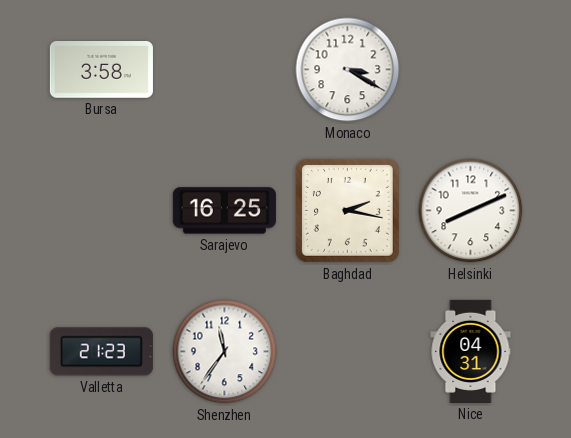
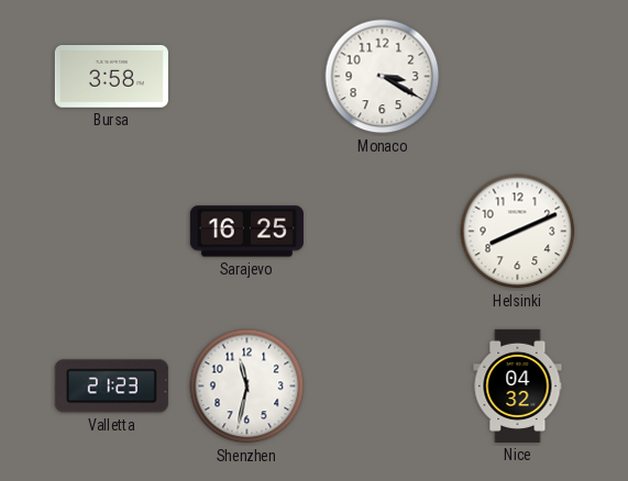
Baghdad: 2:17 -> none (347, 210)
Shenzhen: 11:36 -> 11:32 (247, 387)
Nice: 04:31 -> 04:32 (518, 385)
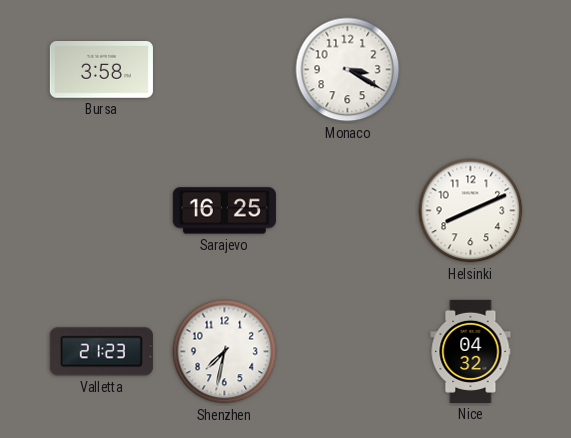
Shenzhen: 11:32 -> 7:32 (225, 352)
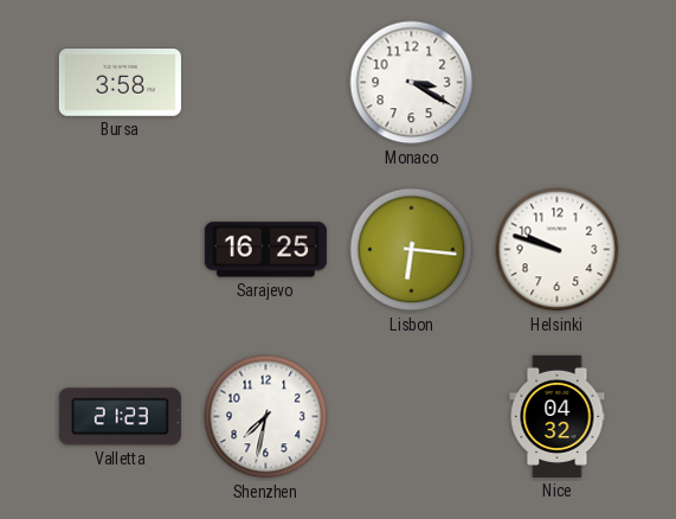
Lisbon: none -> 6:16 (412, 250)
Helsinki: 8:11 -> 9:48 (558, 250)
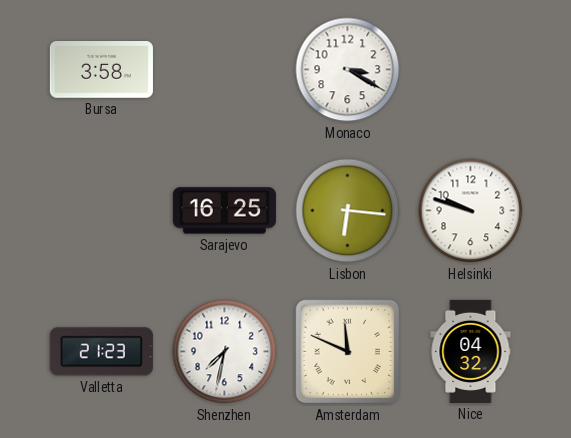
Amsterdam: none -> 11:49 (348, 352)
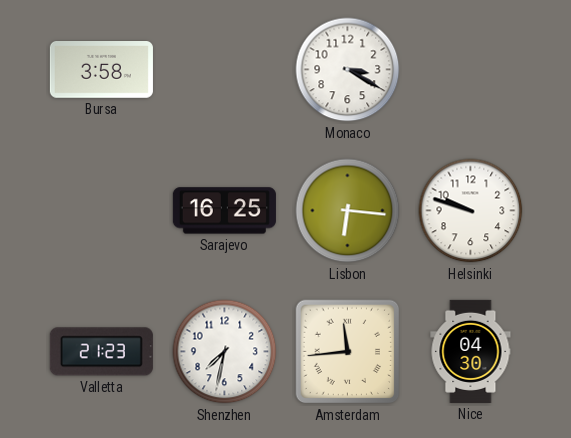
Amsterdam: 11:49 -> 11:44 (348, 352)
Nice: 04:32 -> 04:30 (471, 351)
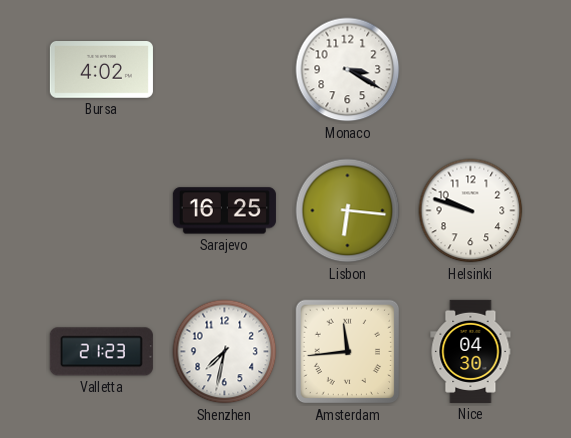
Bursa: 3:58 -> 4:02 (101, 70)
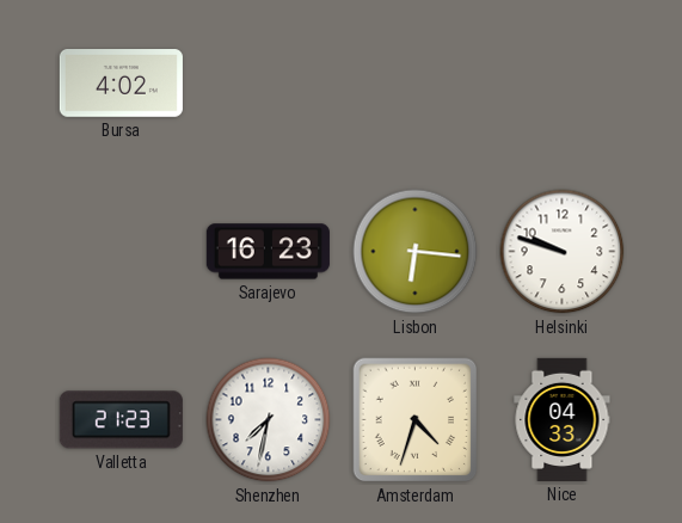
Monaco: 3:20 -> none (348, 70)
Sarajevo: 16:25 -> 16:23 (268, 252)
Amsterdam: 11:44 -> 4:33 (416, 420)
Nice: 04:30 -> 04:33 (563, 419)
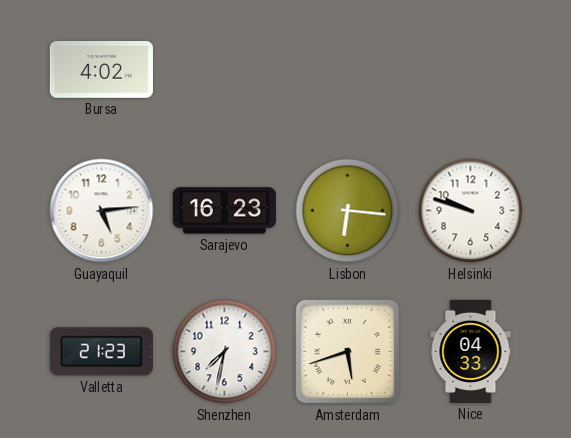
Guayaquil: none -> 5:14 (102, 211)
Amsterdam: 4:33 -> 5:42 (348, 352)
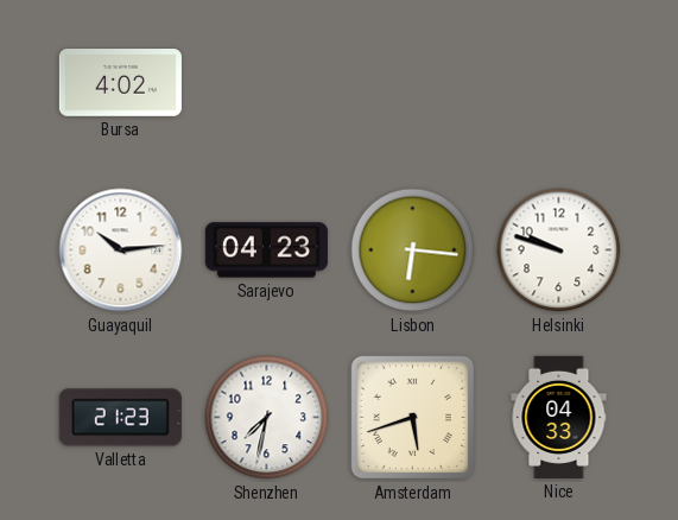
Guayaquil: 5:14 -> 10:14 (121, 251)
Sarajevo: 16:23 -> 04:23 (266, 251)
